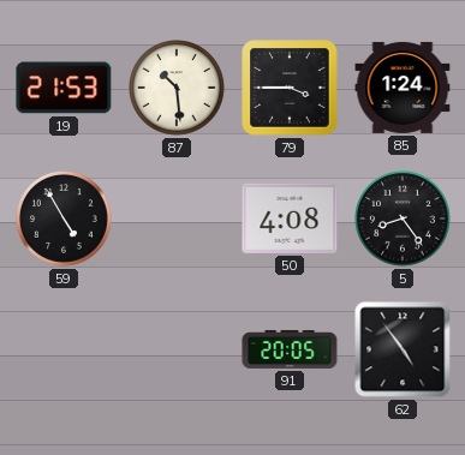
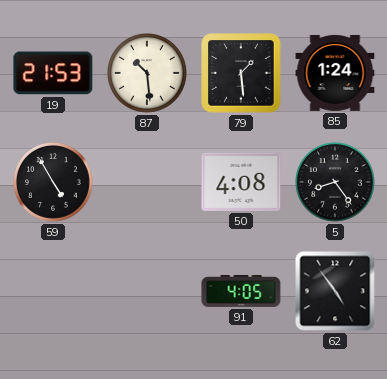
79: 3:45 -> 1:29 (241, 73)
91: 20:05 -> 4:05 (241, 291)
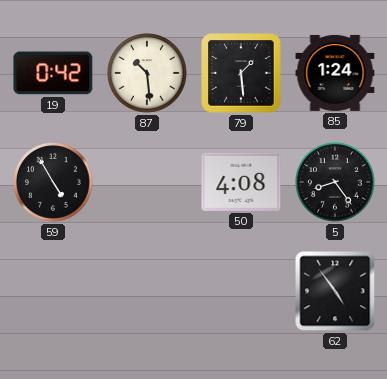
19: 21:53 -> 0:42 (53, 73)
91: 4:05 -> none (241, 291)
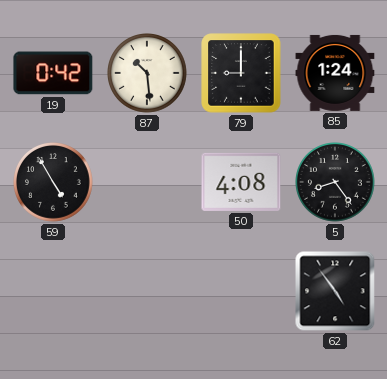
79: 1:29 -> 9:00 (241, 73)
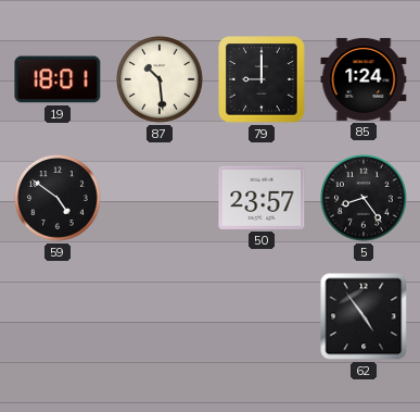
19: 0:42 -> 18:01 (58, 79)
59: 4:55 -> 4:51 (59, 199)
50: 4:08 -> 23:57 (262, 198)
